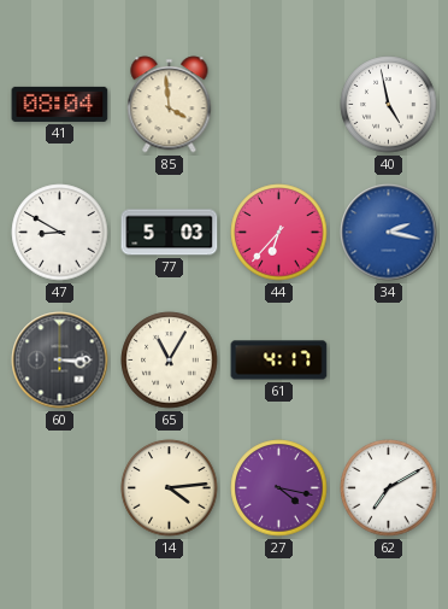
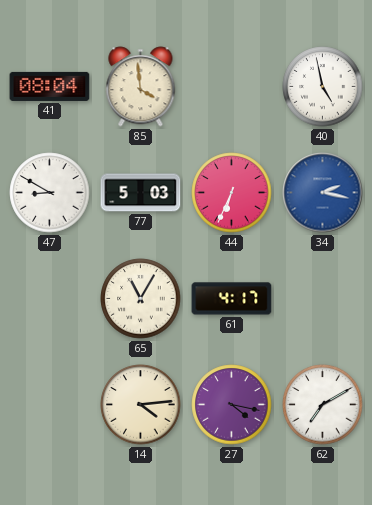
44: 6:37 -> 6:34 (232, 193)
60: 3:15 -> none (60, 361)
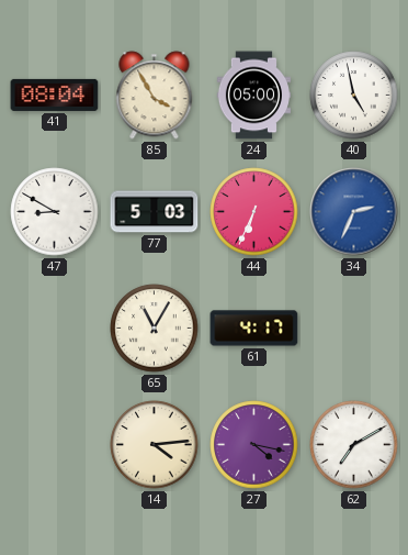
85: 3:59 -> 3:55 (155, 96)
24: none -> 05:00 (253, 96)
34: 2:17 -> 2:34 (354, 212)
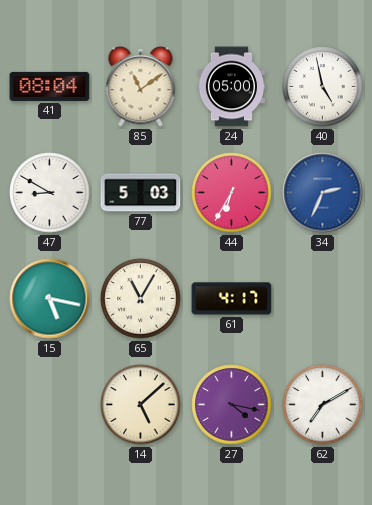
85: 3:55 -> 11:09 (141, 87)
44: 6:34 -> 6:35 (232, 193)
15: none -> 5:17 (50, 299)
14: 4:14 -> 5:08 (141, 405)
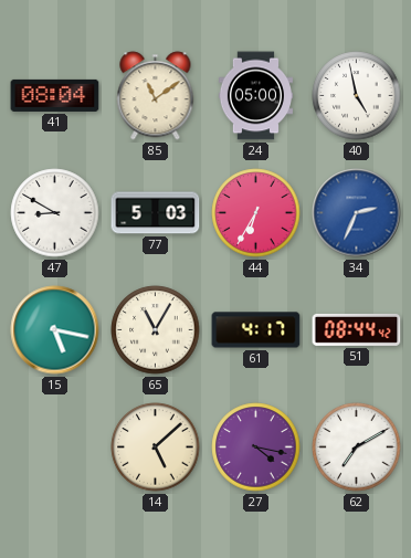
51: none -> 08:44 (357, 329)
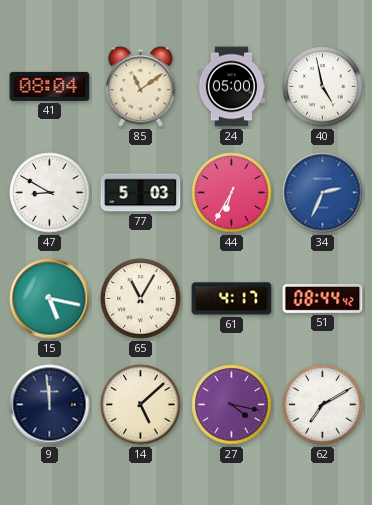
9: none -> 11:59 (50, 405)
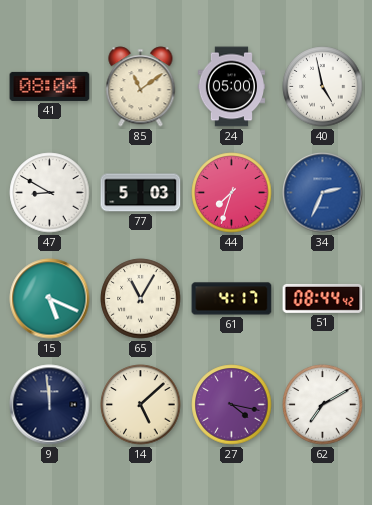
44: 6:35 -> 7:33 (232, 193)
15: 5:17 -> 5:19 (50, 299)
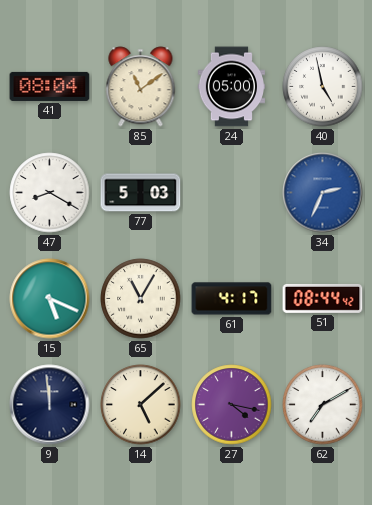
47: 8:50 -> 8:20 (50, 193)
44: 7:33 -> none (232, 193)
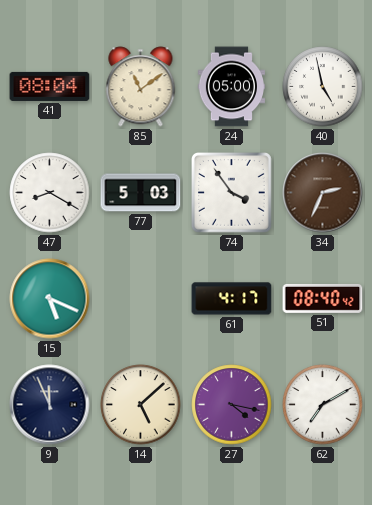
74: none -> 3:54 (232, 193)
34 dial: blue -> brown (323, 193)
65: 11:05 -> none (141, 299)
51: 08:44 -> 08:40 (323, 298)
9: 11:59 -> 11:56 (50, 405)
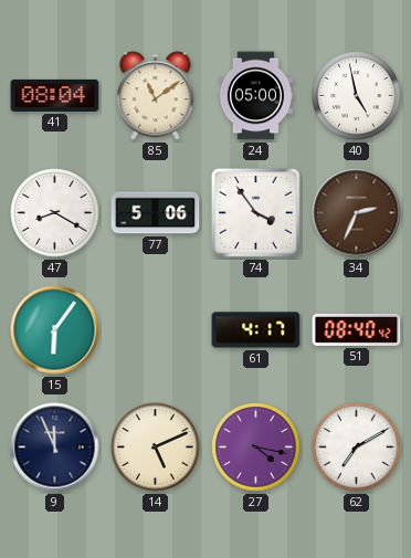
77: 5:03 -> 5:06 (156, 213)
15: 5:19 -> 6:06 (55, 330)
14: 5:08 -> 5:11 (156, 448)
